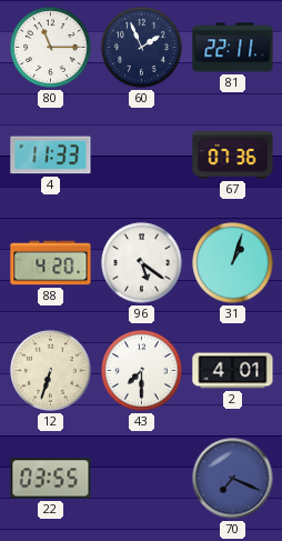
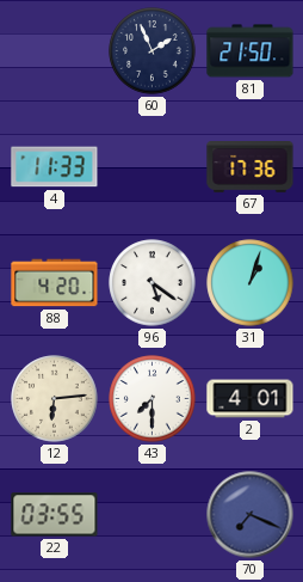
80: 11:15 -> none (51, 48)
81: 22:11 -> 21:50 (251, 51)
67: 07:36 -> 17:36 (251, 167)
12: 6:33 -> 6:14 (55, 399)
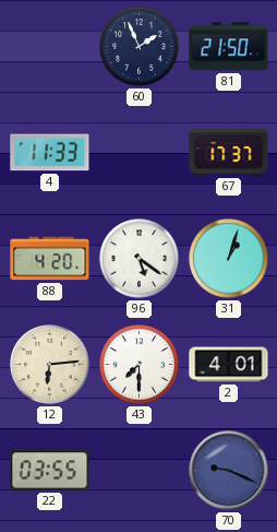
67: 17:36 -> 17:37 (229, 153)
70: 7:19 -> 9:19 (229, 471)
